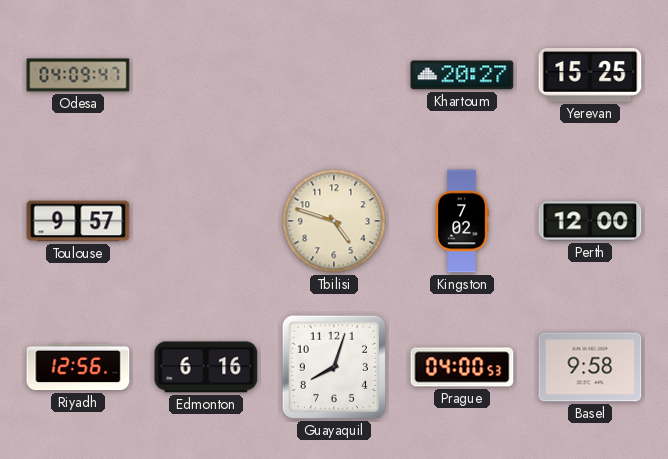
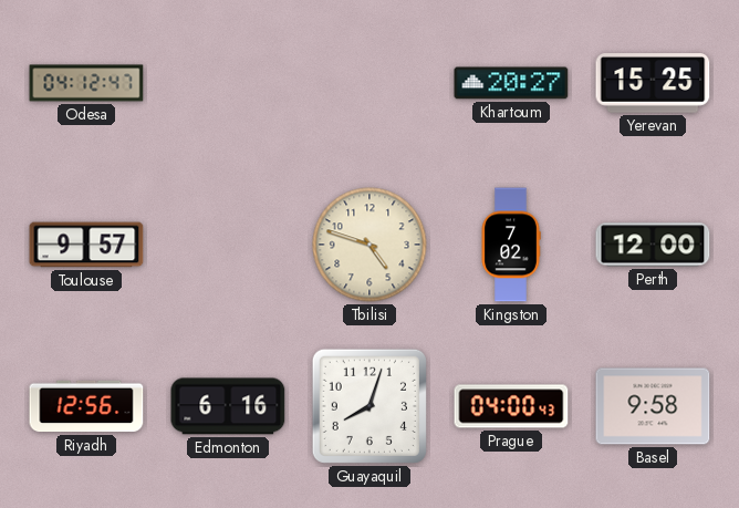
Odesa: 04:09 -> 04:12 (86, 83)
Prague: 04:00:53 -> 04:00:43 (511, 406)
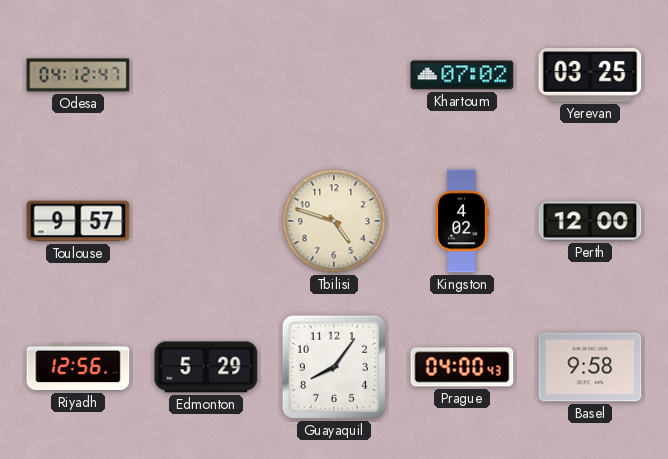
Khartoum: 20:27 -> 07:02 (462, 75)
Yerevan: 15:25 -> 03:25 (590, 75)
Kingston: 7:02 -> 4:02 (462, 221)
Edmonton: 6:16 -> 5:29 (206, 367)
Guayaquil: 8:03 -> 8:06 (334, 367)
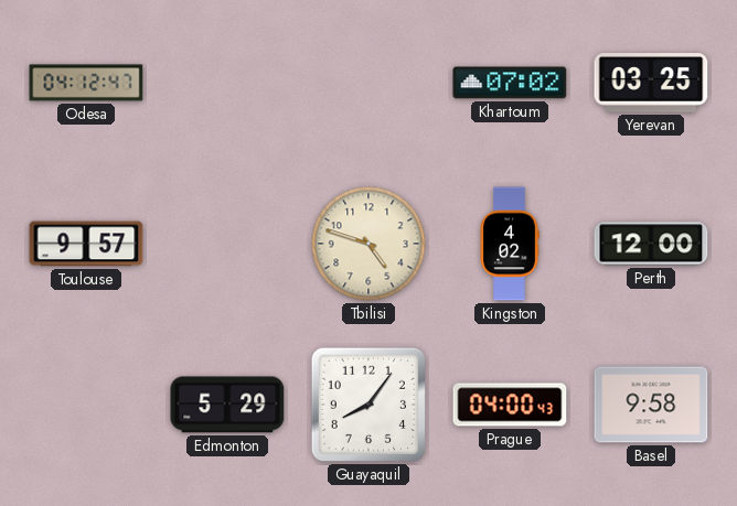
Riyadh: 12:56 -> none (78, 367)
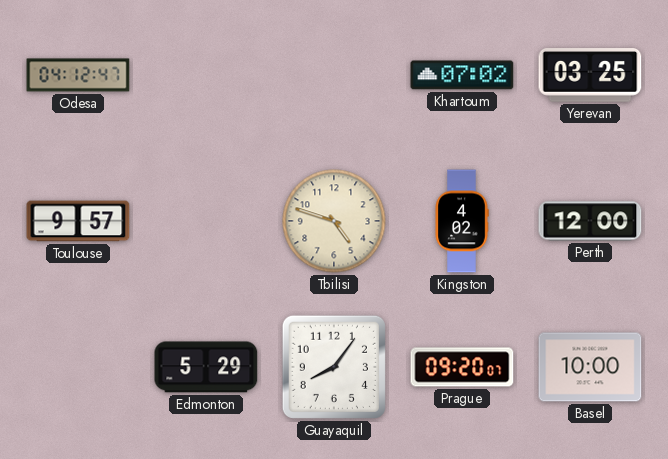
Prague: 04:00 -> 09:20 (462, 367)
Basel: 9:58 -> 10:00 (590, 367)
